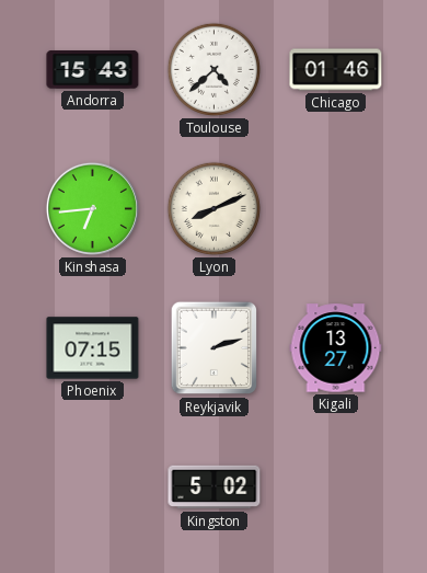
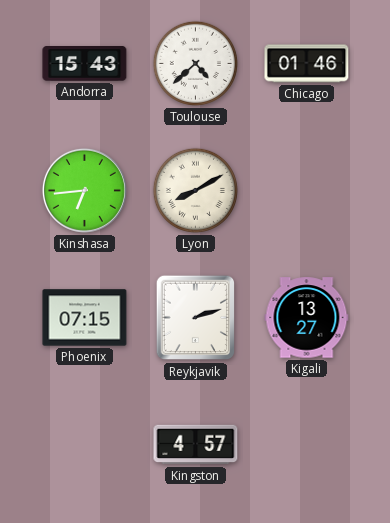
Lyon: 8:11 -> 8:10 (195, 190)
Kingston: 5:02 -> 4:57 (196, 445)
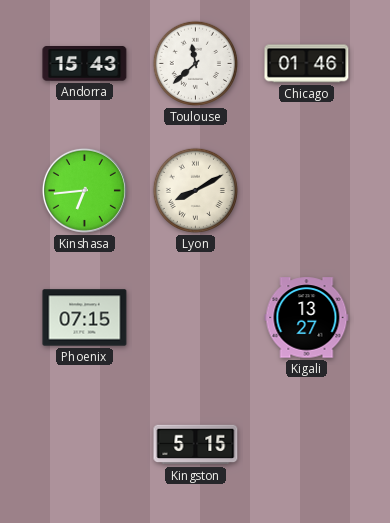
Toulouse: 4:38 -> 11:38 (195, 63)
Reykjavik: 2:12 -> none (195, 318)
Kingston: 4:57 -> 5:15 (196, 445)
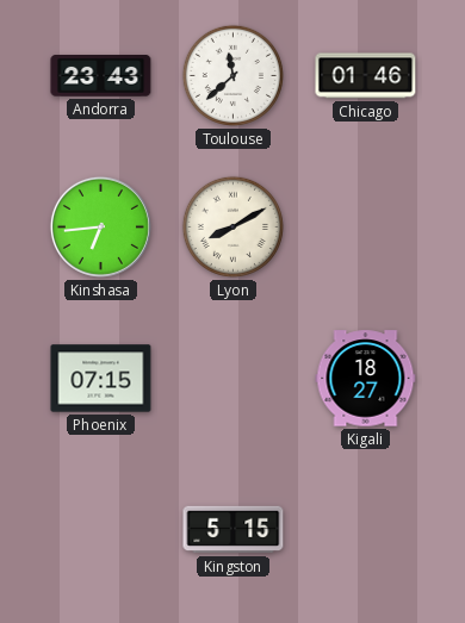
Andorra: 15:43 -> 23:43 (101, 76)
Kigali: 13:27 -> 18:27 (366, 379)
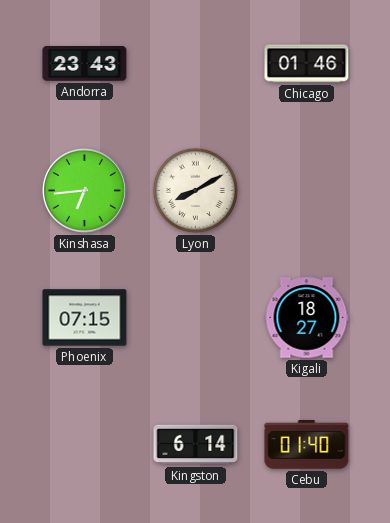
Toulouse: 11:38 -> none (232, 75)
Kingston: 5:15 -> 6:14 (196, 445)
Cebu: none -> 01:40 (307, 445)
